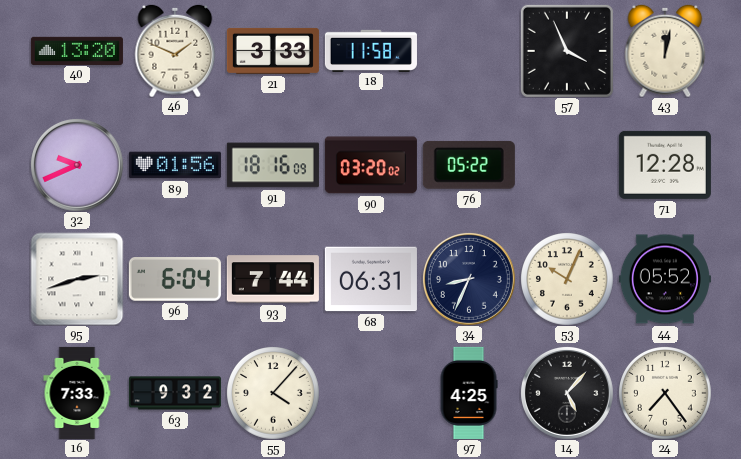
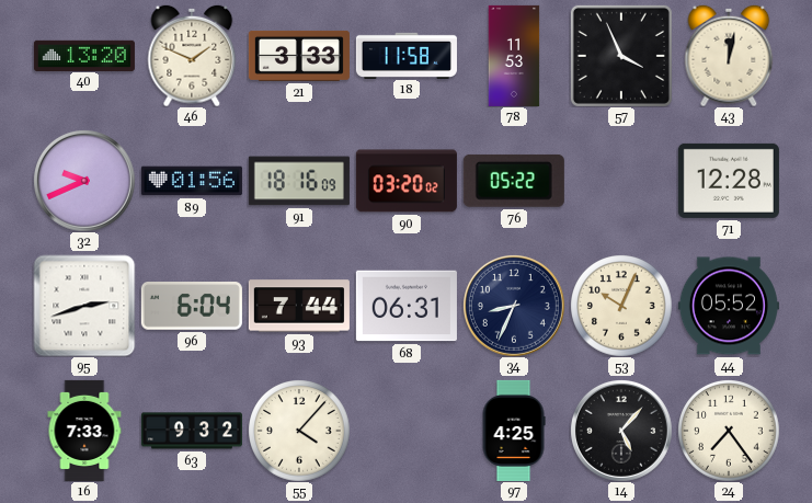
78: none -> 11:53 (514, 56)
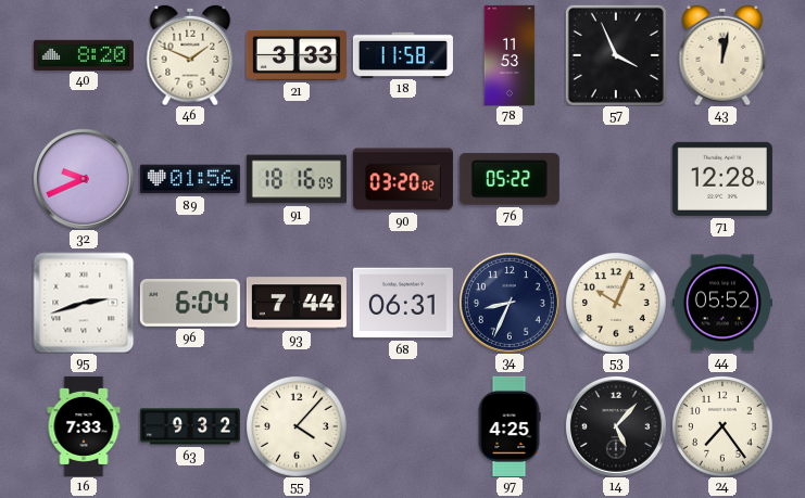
40: 13:20 -> 8:20 (84, 54)
